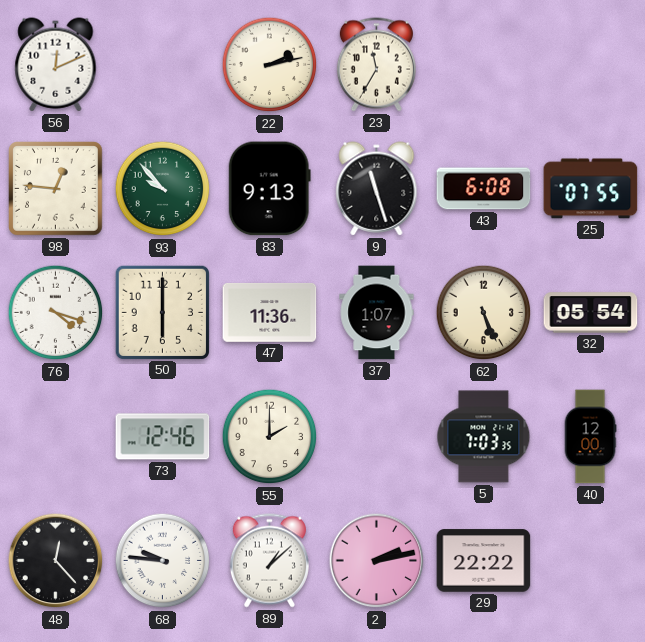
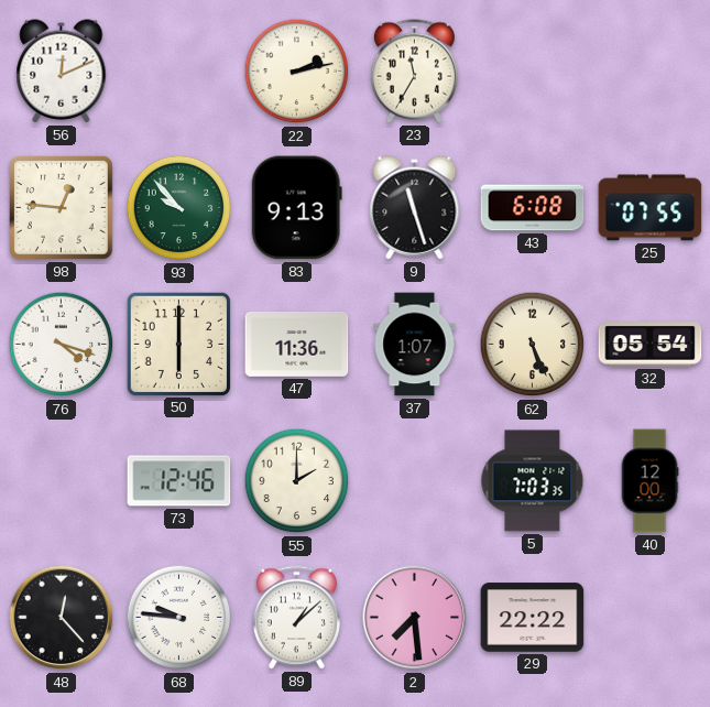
2: 2:13 -> 7:29 (415, 618)
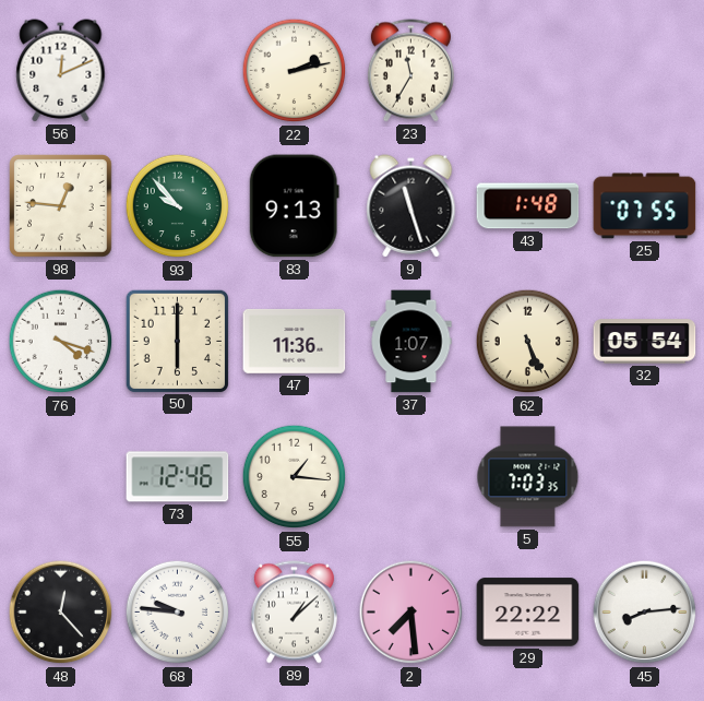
43: 6:08 -> 1:48 (528, 206)
55: 2:00 -> 1:16 (295, 477)
40: 12:00 -> none (649, 481)
45: none -> 8:14 (645, 613)
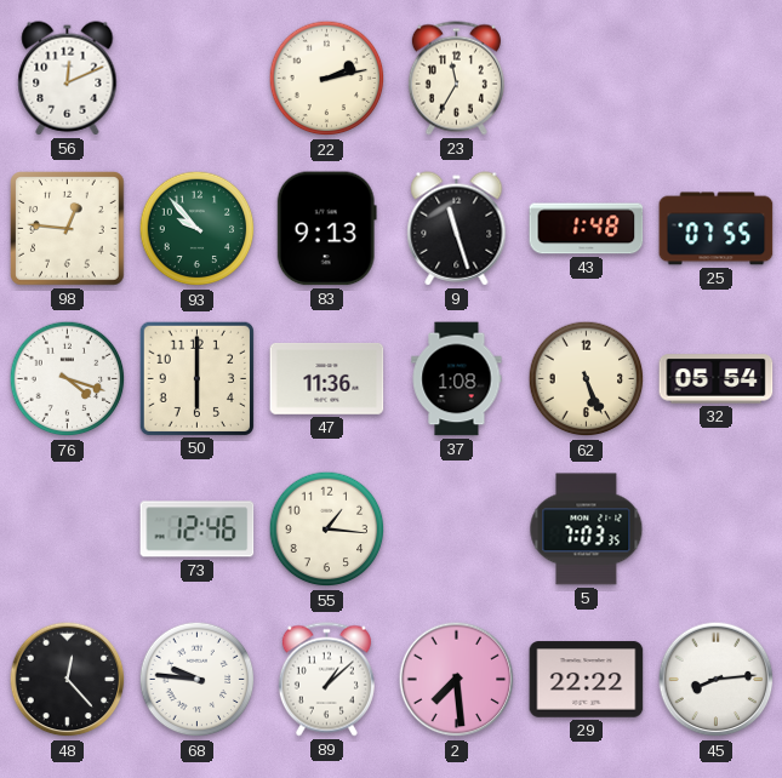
37: 1:07 -> 1:08 (457, 379)
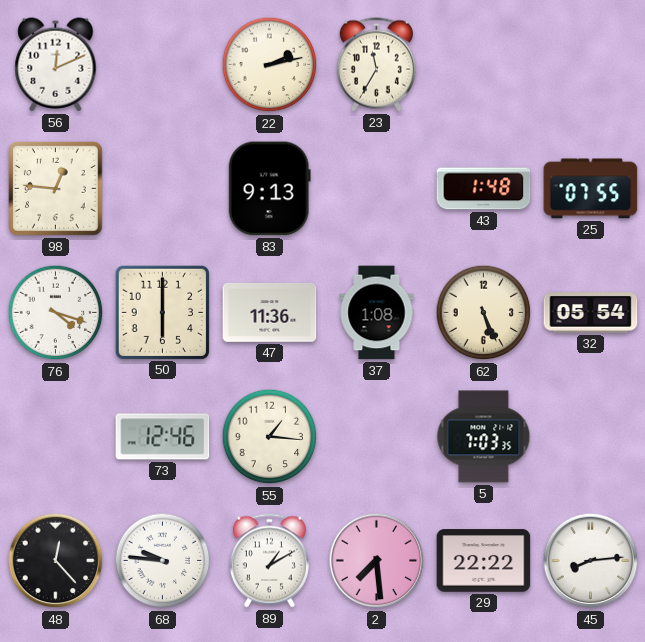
93: 9:53 -> none (198, 229)
9: 11:27 -> none (457, 229)
89: 1:08 -> 1:10 (269, 561)
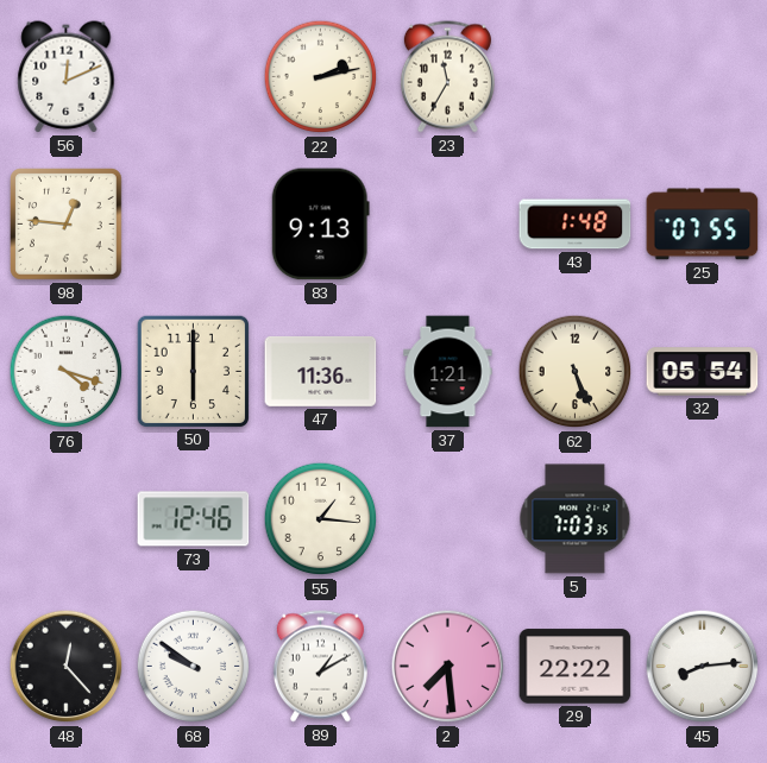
37: 1:08 -> 1:21 (448, 372)
68: 9:46 -> 9:51 (194, 667)
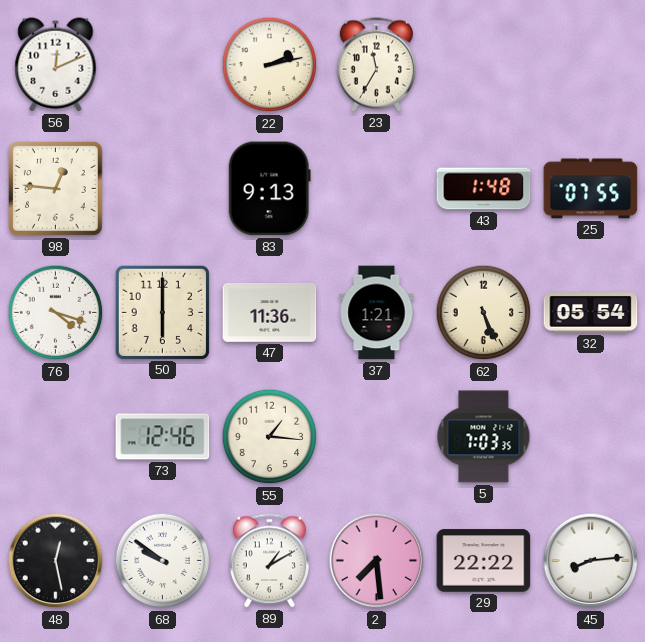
48: 12:23 -> 12:28 (56, 561)
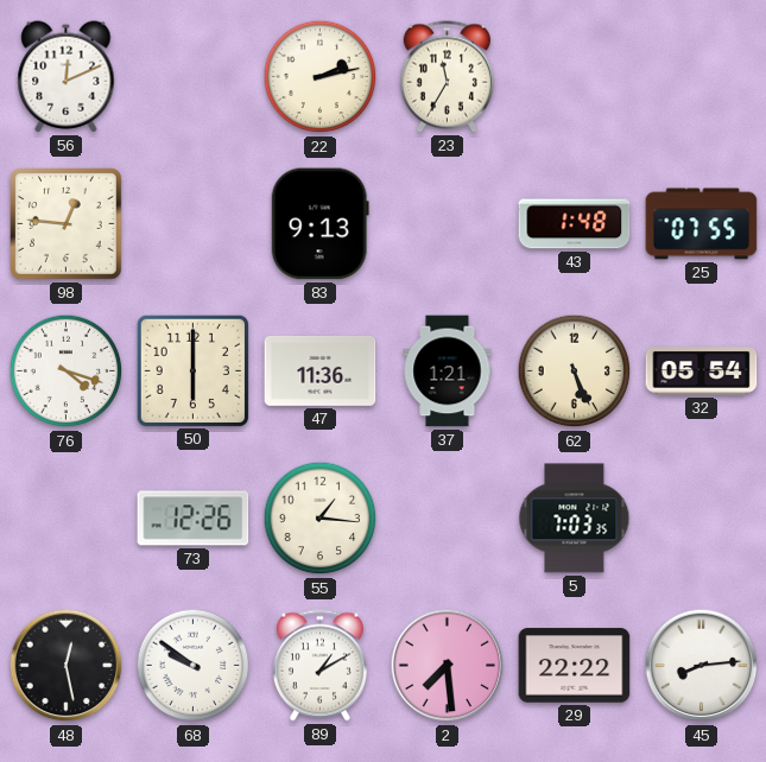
73: 12:46 -> 12:26 (194, 519)
